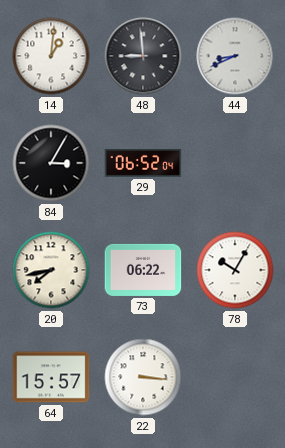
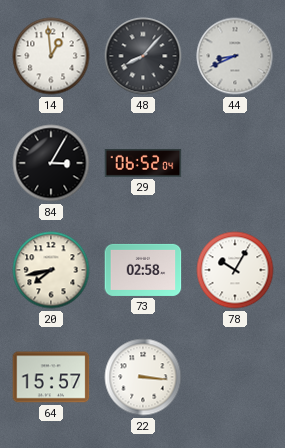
14: 1:01 -> 12:59 (51, 56)
48: 8:59 -> 8:07 (143, 56)
73: 06:22 -> 02:58 (143, 270)
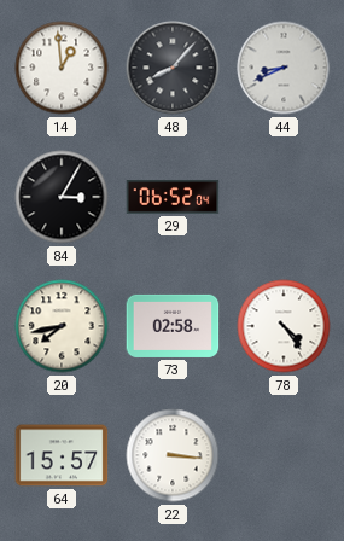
78: 10:05 -> 4:24 (284, 326)
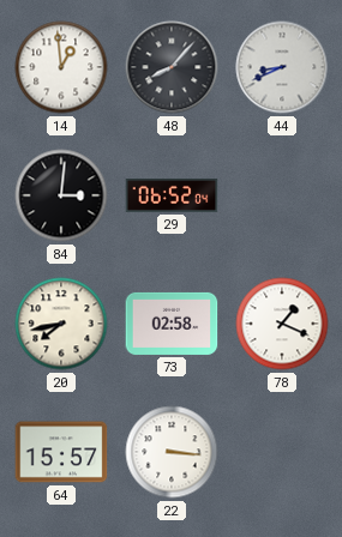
84: 3:05 -> 3:01 (61, 195)
78: 4:24 -> 1:19 (282, 324)
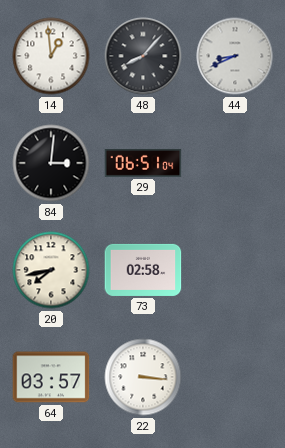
29: 06:52 -> 06:51 (143, 163)
78: 1:19 -> none (282, 324)
64: 15:57 -> 03:57 (51, 377)
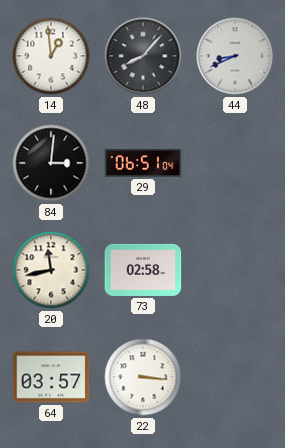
20: 7:43 -> 11:43 (51, 270)
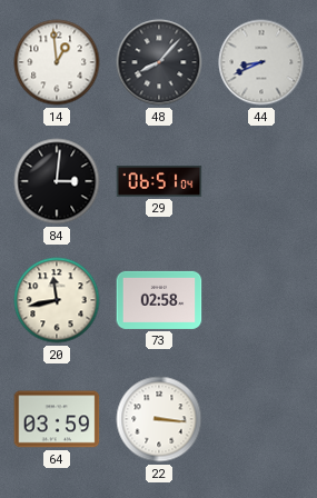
64: 03:57 -> 03:59 (57, 419)
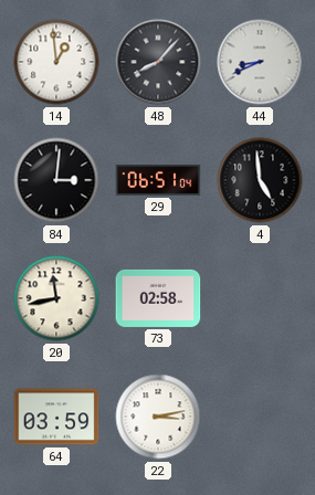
4: none -> 4:59 (260, 180)
22: 3:16 -> 3:13 (158, 417)
